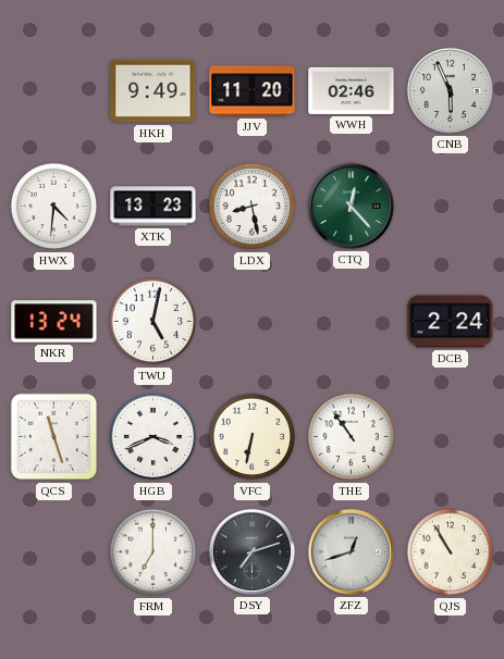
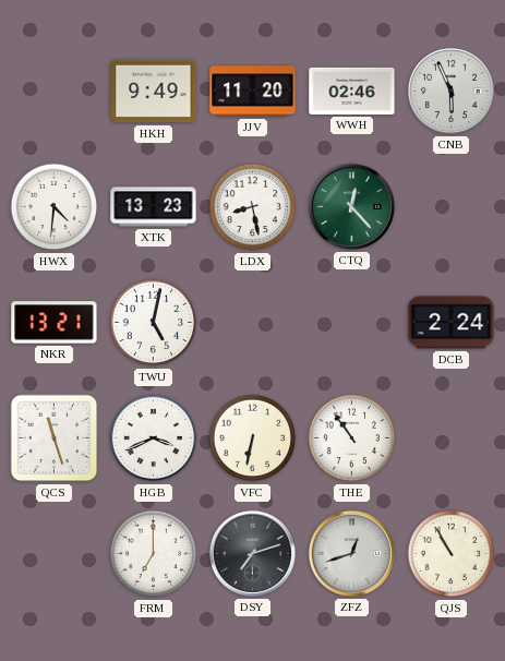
NKR: 13:24 -> 13:21 (55, 323)
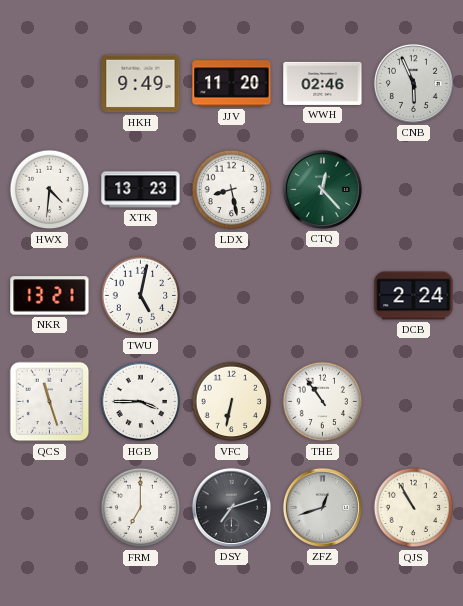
HGB: 3:41 -> 3:45 (141, 402)
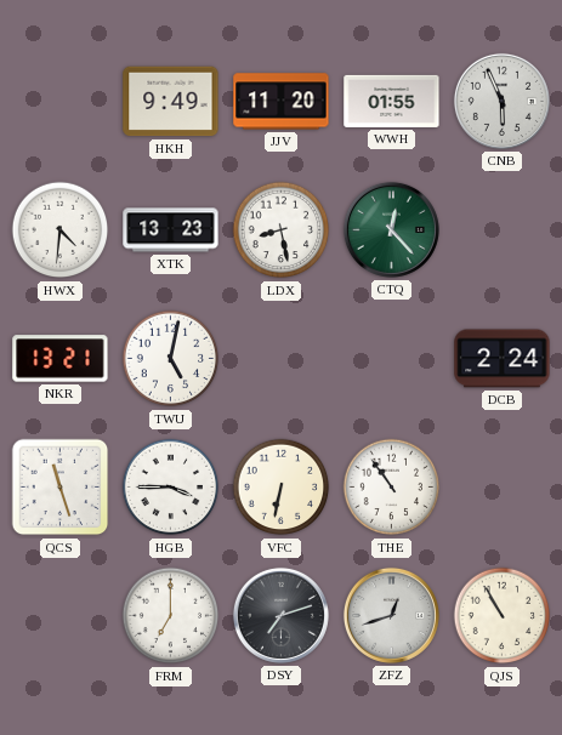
WWH: 02:46 -> 01:55 (392, 101)
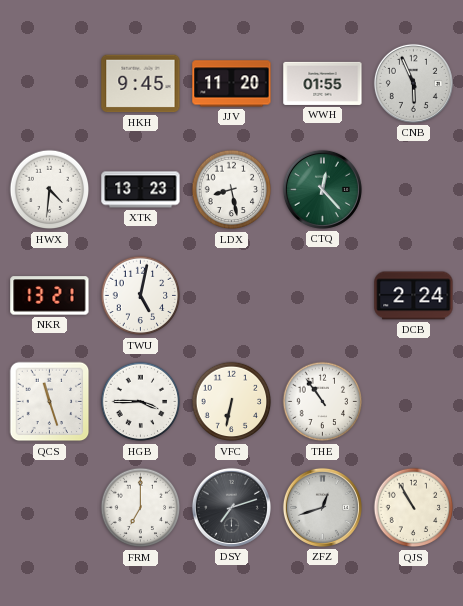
HKH: 9:49 -> 9:45 (141, 84)
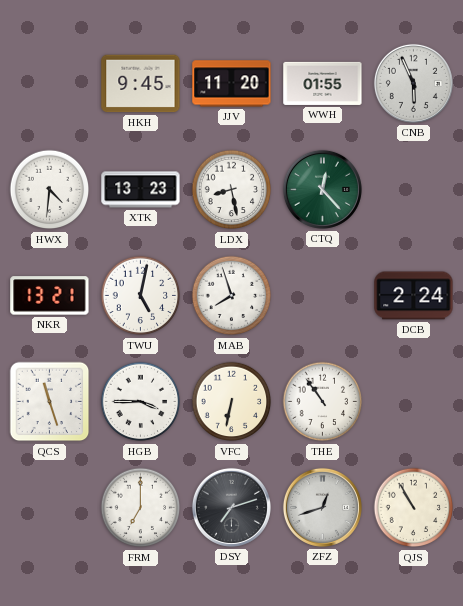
MAB: none -> 7:57 (232, 296)
